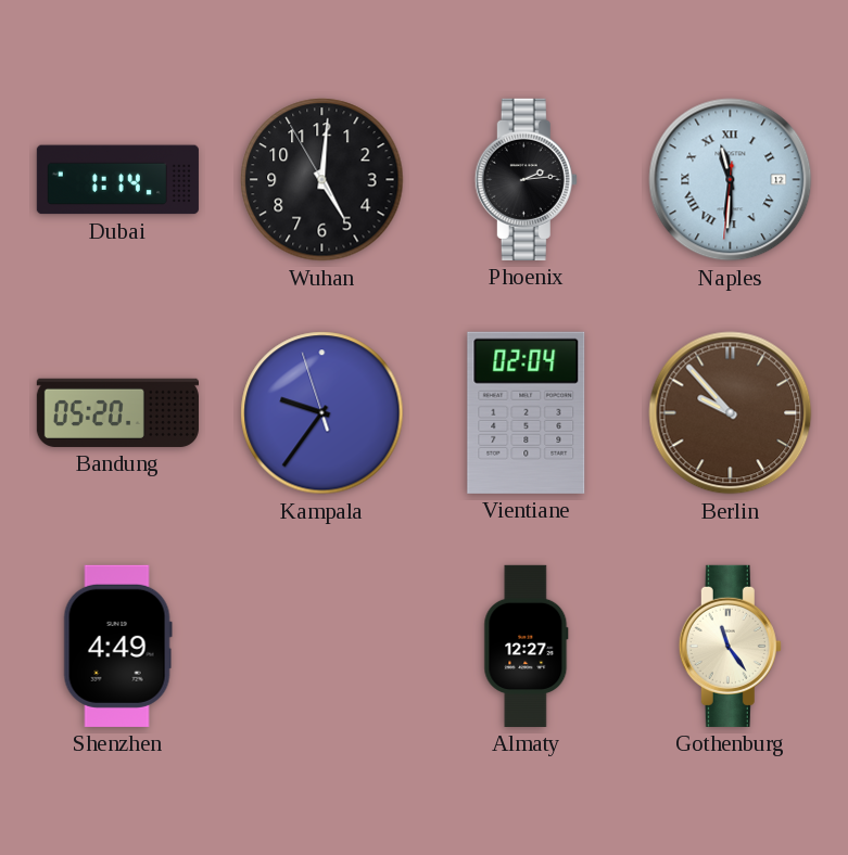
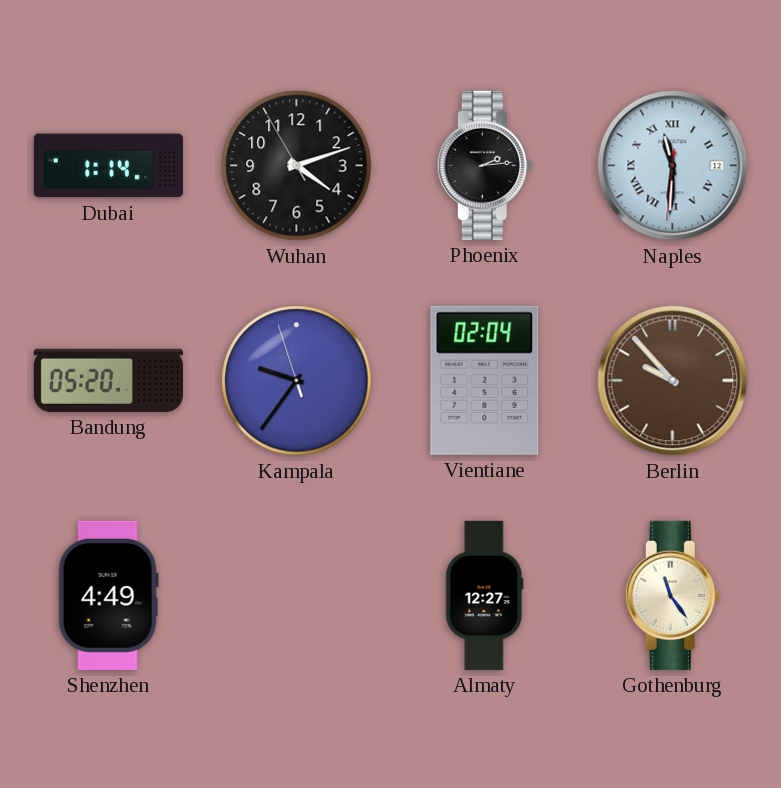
Wuhan: 5:00 -> 4:11 (297, 166)
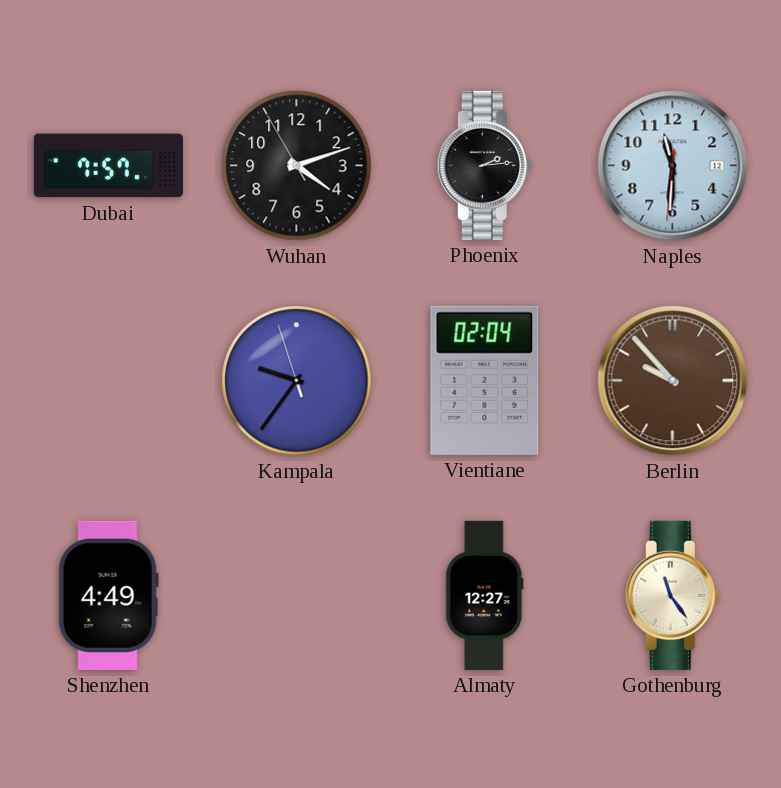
Dubai: 1:14 -> 7:57 (108, 166)
Naples numerals: Roman -> Arabic (673, 166)
Bandung: 05:20 -> none (108, 380)
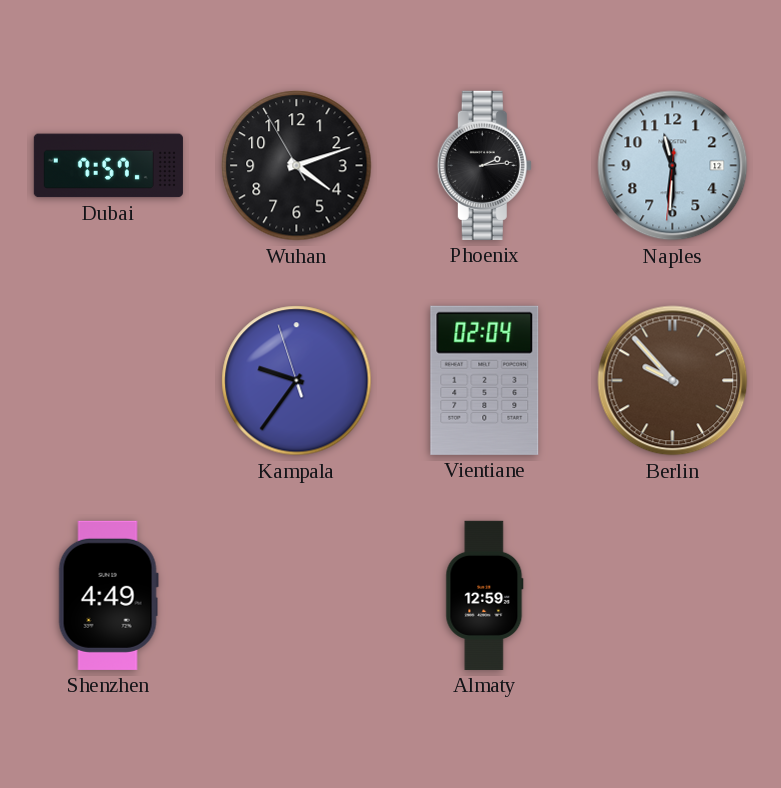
Almaty: 12:27 -> 12:59 (485, 595)
Gothenburg: 11:24 -> none (672, 595)
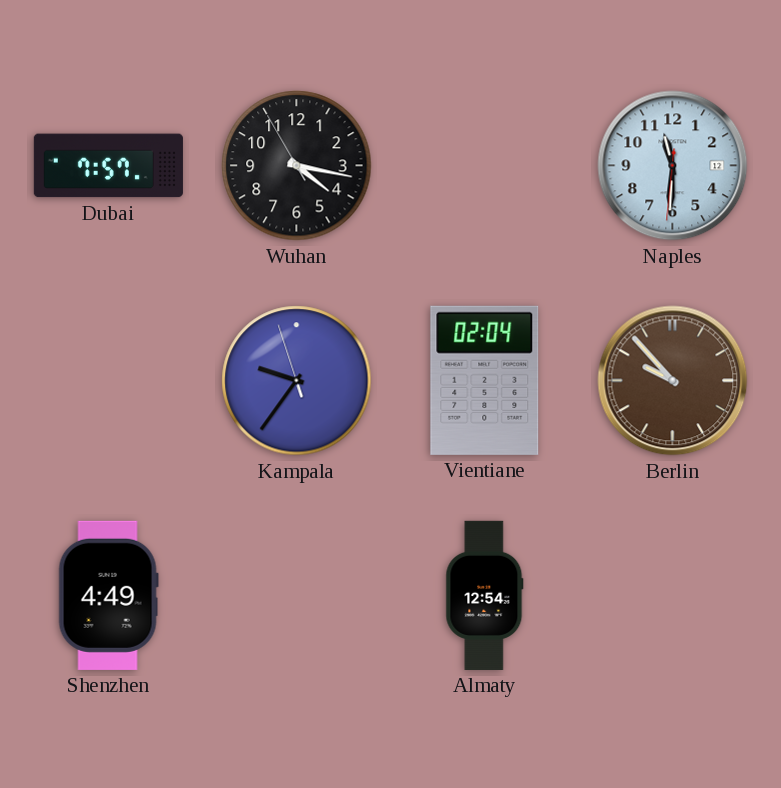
Wuhan: 4:11 -> 4:16 (297, 166)
Phoenix: 2:14 -> none (484, 165)
Almaty: 12:59 -> 12:54 (485, 595)
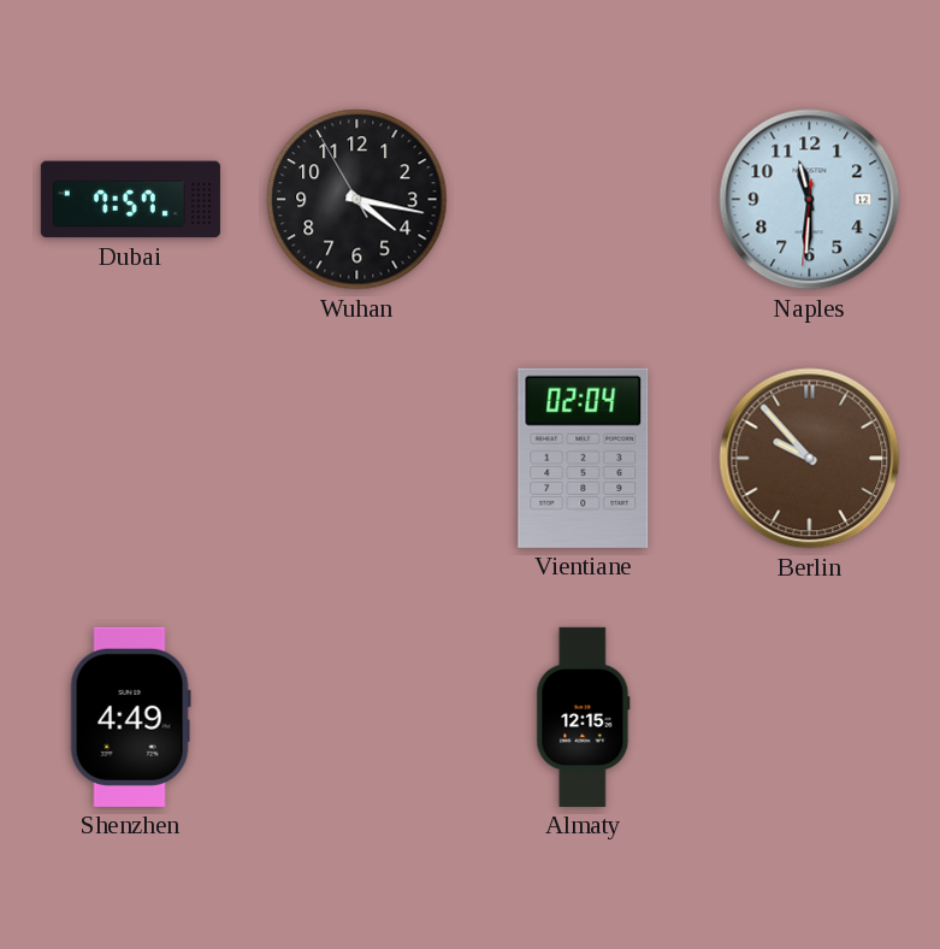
Kampala: 9:35 -> none (297, 381)
Almaty: 12:54 -> 12:15 (584, 717)
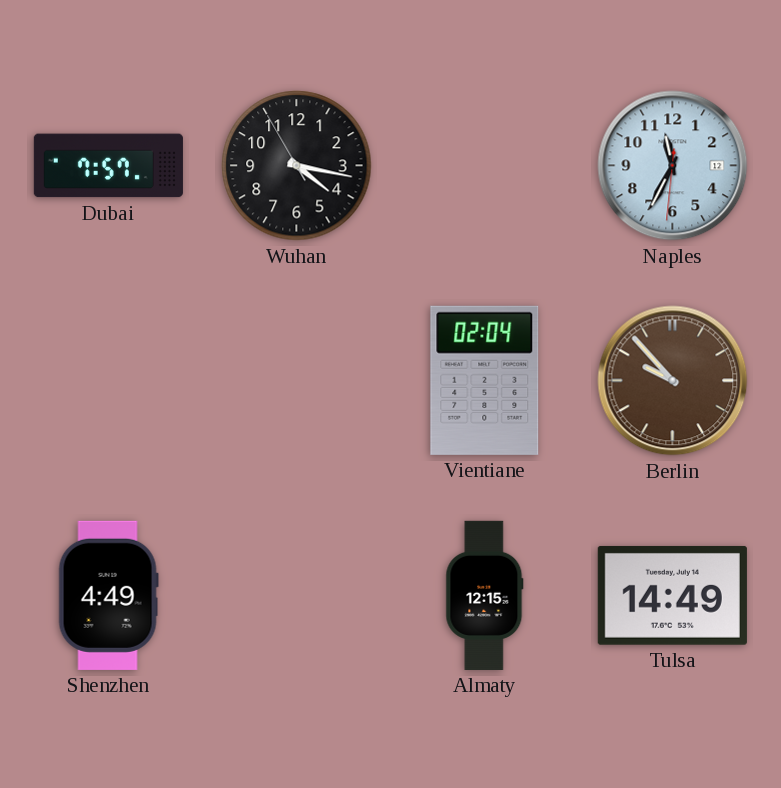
Naples: 11:30 -> 11:34 (673, 166)
Tulsa: none -> 14:49 (672, 595)
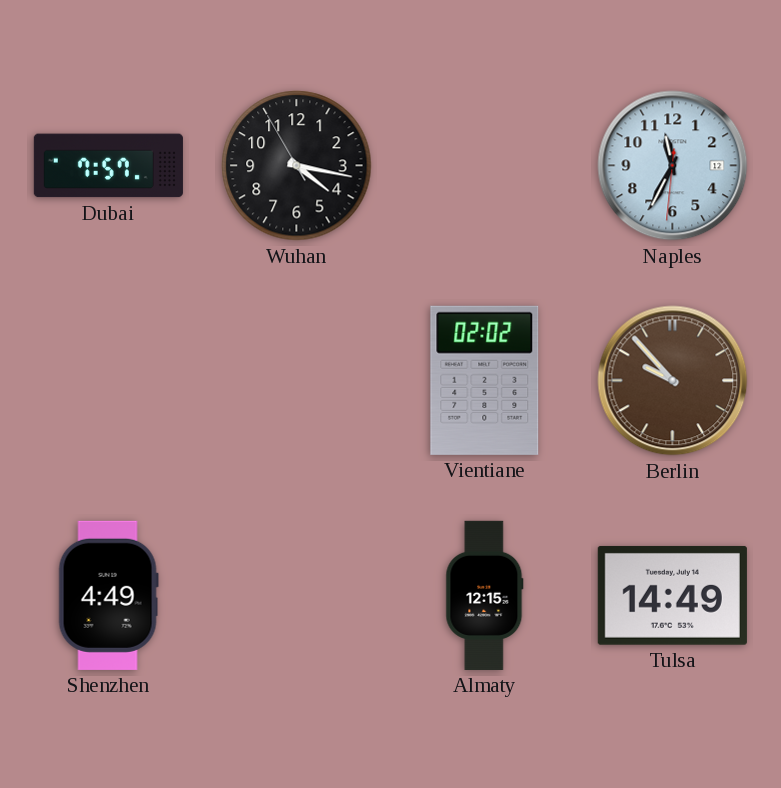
Vientiane: 02:04 -> 02:02 (485, 380)
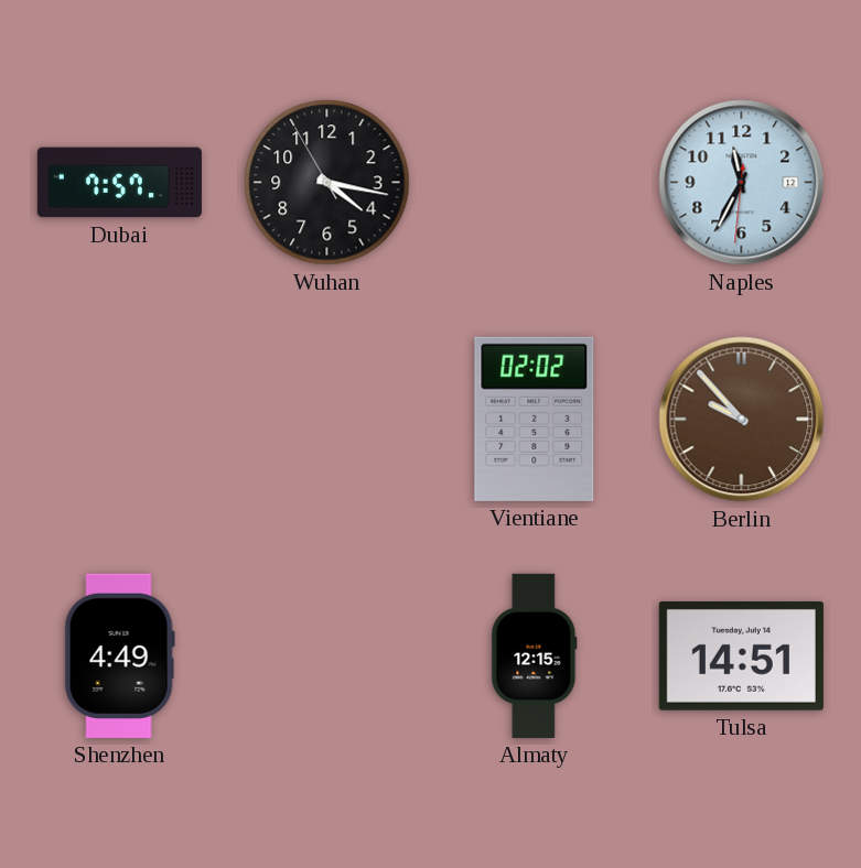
Tulsa: 14:49 -> 14:51 (741, 655)
